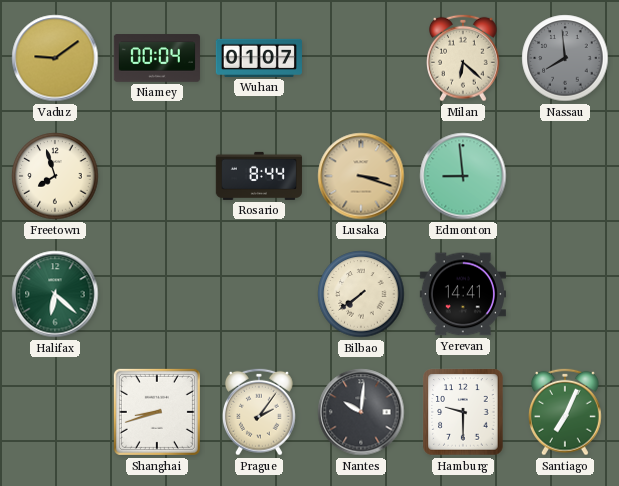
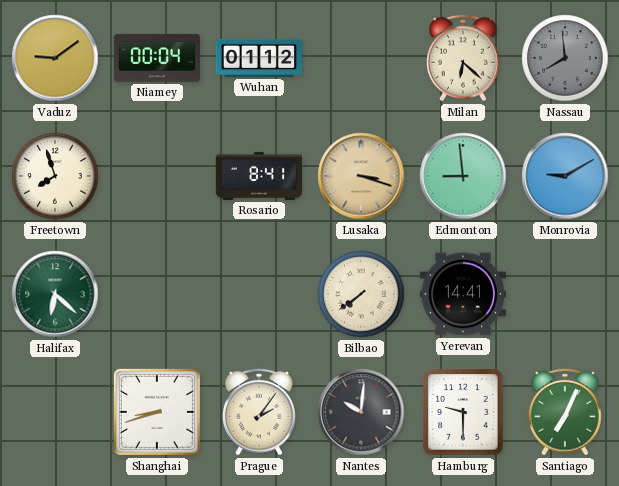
Wuhan: 01:07 -> 01:12 (259, 58)
Rosario: 8:44 -> 8:41 (259, 176)
Monrovia: none -> 9:10 (565, 176)
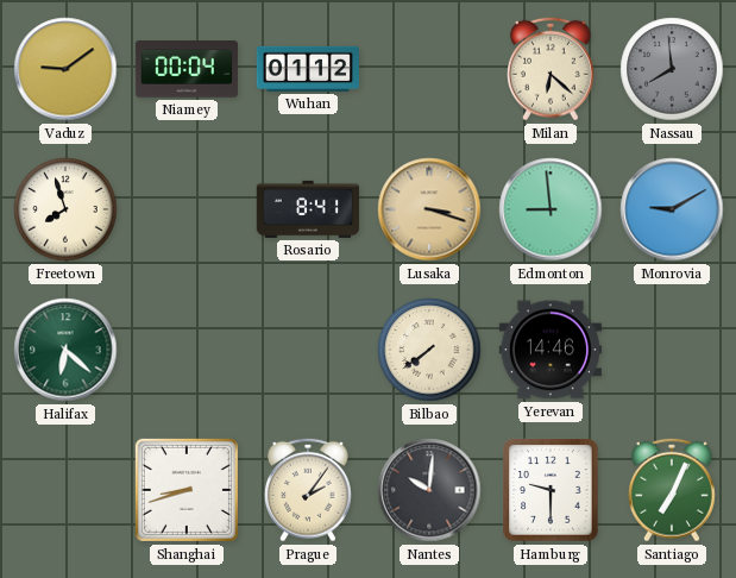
Yerevan: 14:41 -> 14:46 (551, 350)
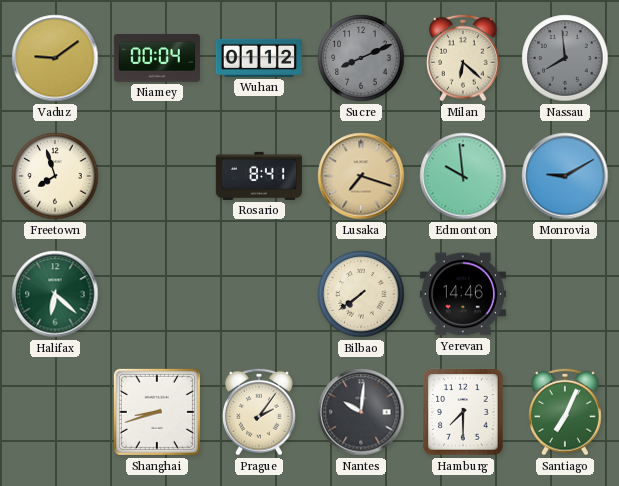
Sucre: none -> 8:11 (361, 58)
Lusaka: 3:18 -> 7:18 (361, 176)
Edmonton: 8:59 -> 9:59 (463, 176)
Hamburg: 9:30 -> 7:30 (463, 412)
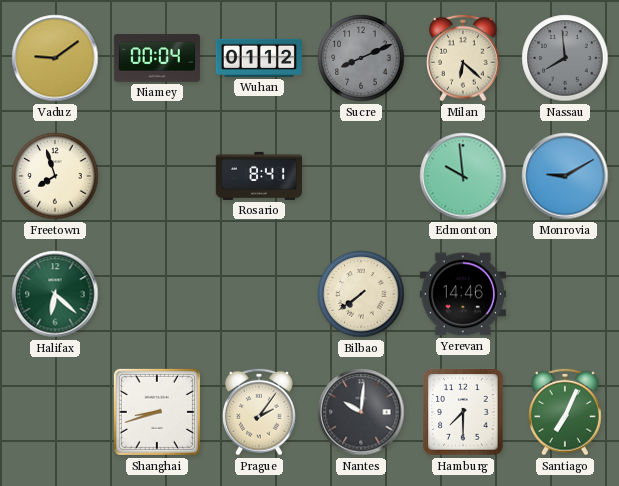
Lusaka: 7:18 -> none (361, 176)
